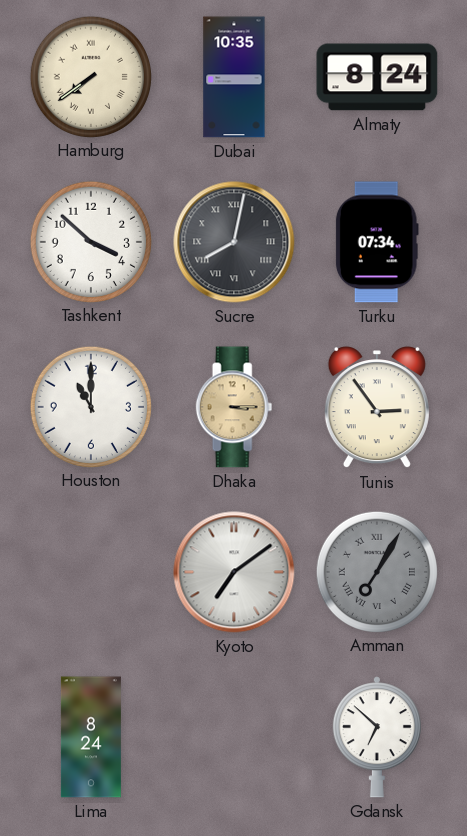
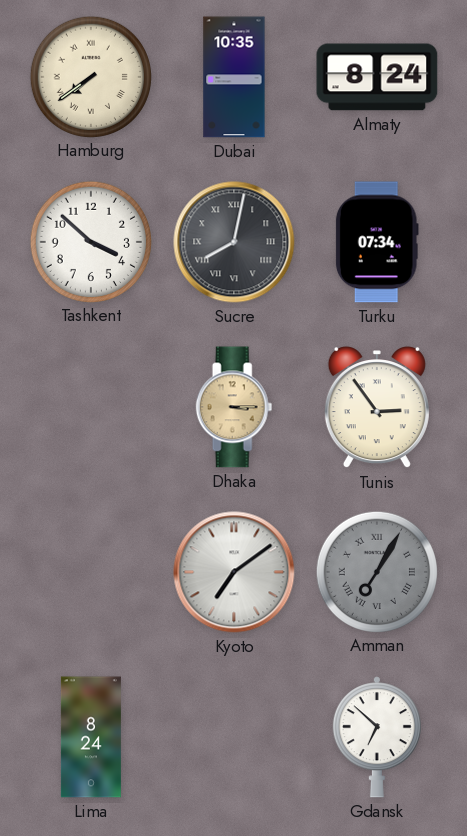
Houston: 11:00 -> none (90, 406)
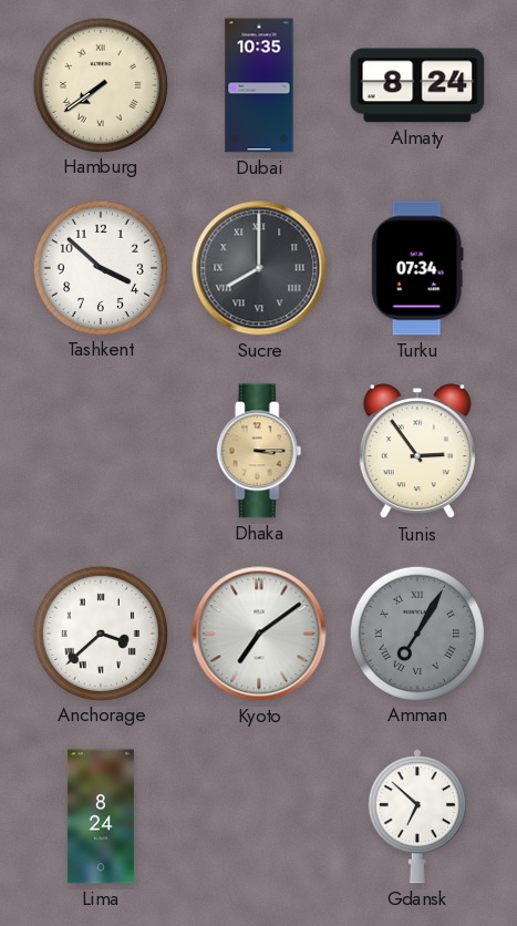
Sucre: 8:02 -> 8:00 (259, 268)
Anchorage: none -> 3:38 (100, 632)
